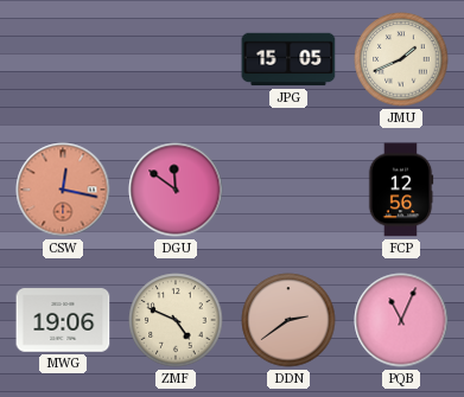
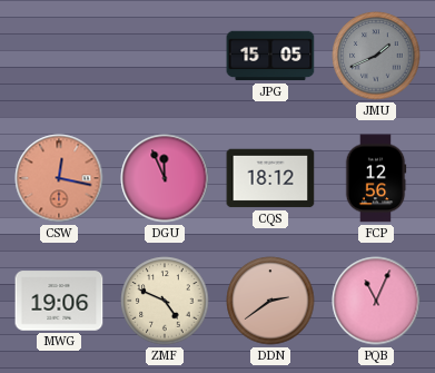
JMU dial: cream -> grey (376, 56)
DGU: 11:51 -> 11:56 (165, 178)
CQS: none -> 18:12 (270, 178)
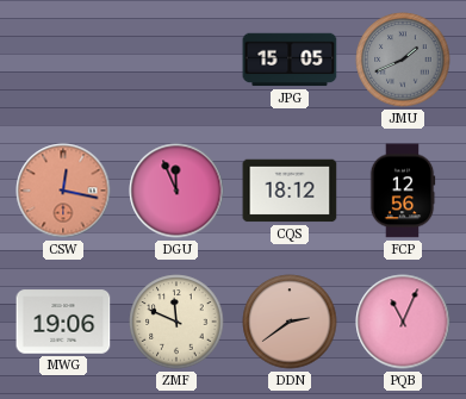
ZMF: 4:49 -> 11:49 (176, 322)
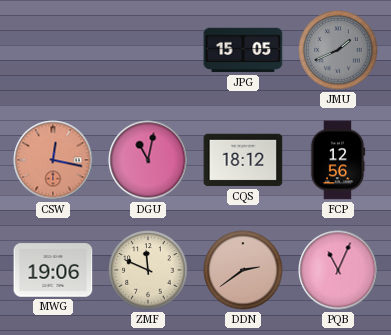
DGU: 11:56 -> 11:02 (148, 160)
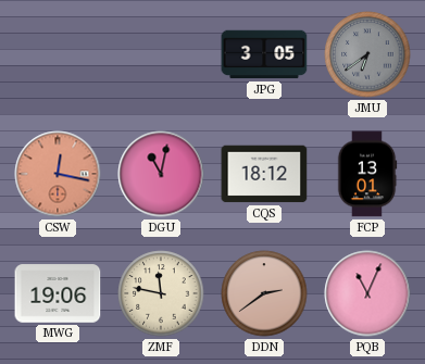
JPG: 15:05 -> 3:05 (264, 54)
JMU: 1:41 -> 6:39 (367, 54)
FCP: 12:56 -> 13:01 (367, 174)
ZMF: 11:49 -> 11:47 (161, 293)
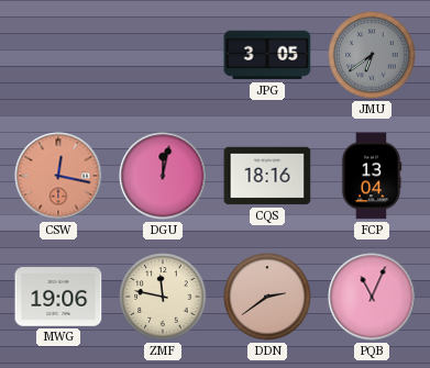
DGU: 11:02 -> 12:02 (163, 176)
CQS: 18:12 -> 18:16 (267, 176)
FCP: 13:01 -> 13:04 (372, 176)
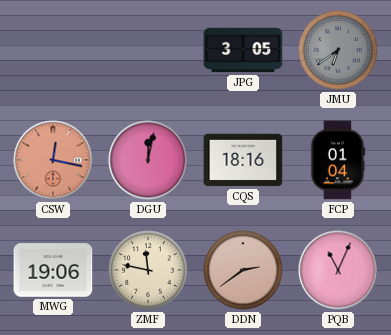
FCP: 13:04 -> 01:04 (338, 160)
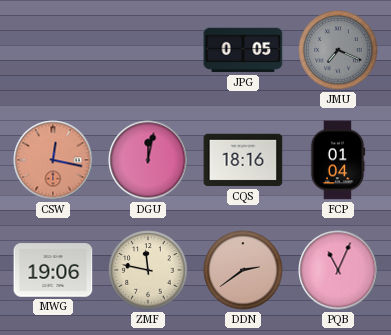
JPG: 3:05 -> 0:05 (243, 50)
JMU: 6:39 -> 7:19 (338, 50)
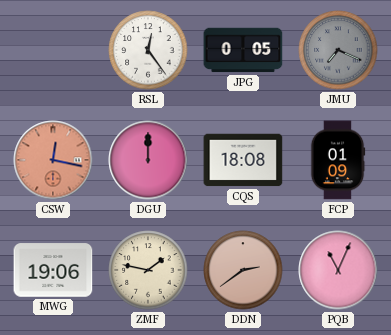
RSL: none -> 12:24 (148, 50)
DGU: 12:02 -> 12:00 (148, 160)
CQS: 18:16 -> 18:08 (243, 160)
FCP: 01:04 -> 01:09 (338, 160)
ZMF: 11:47 -> 1:47 (148, 270)
